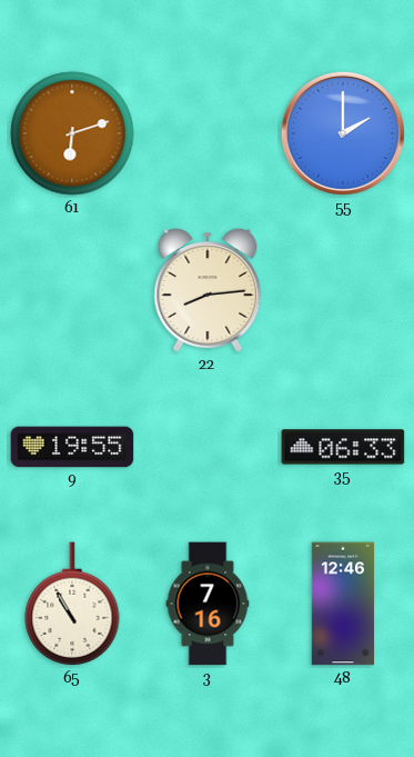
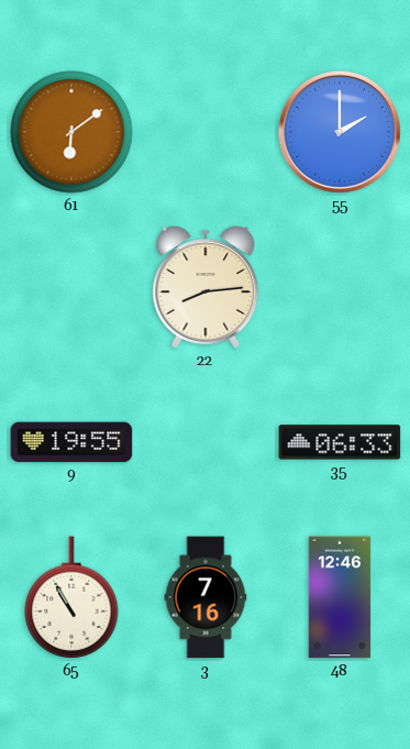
61: 6:12 -> 6:09 (71, 132)
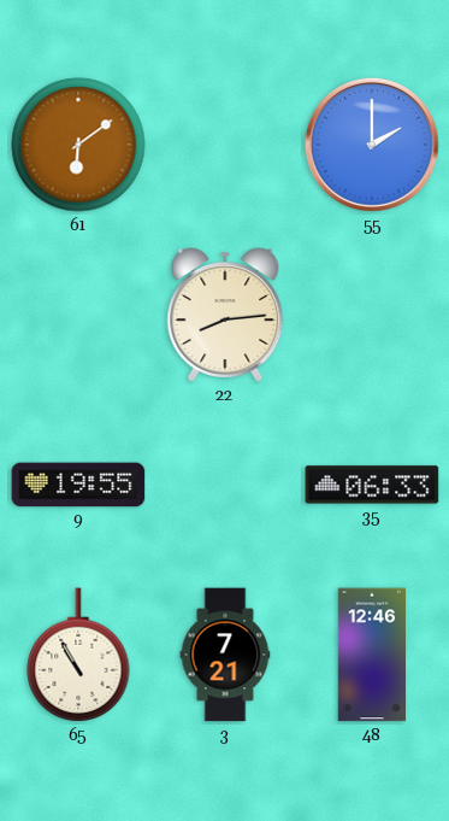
3: 7:16 -> 7:21 (225, 655)
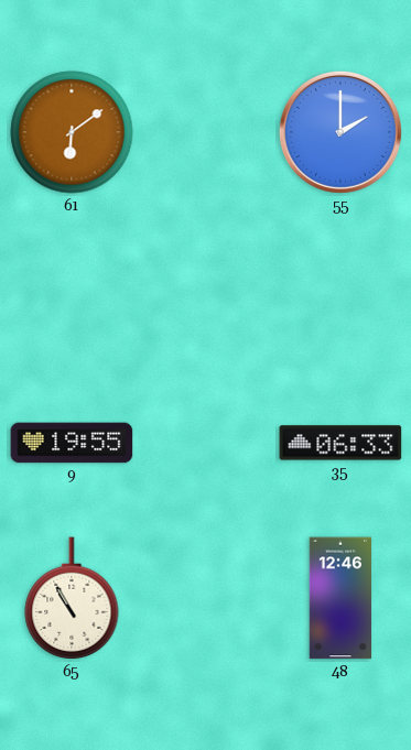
22: 8:14 -> none (225, 315)
3: 7:21 -> none (225, 655)
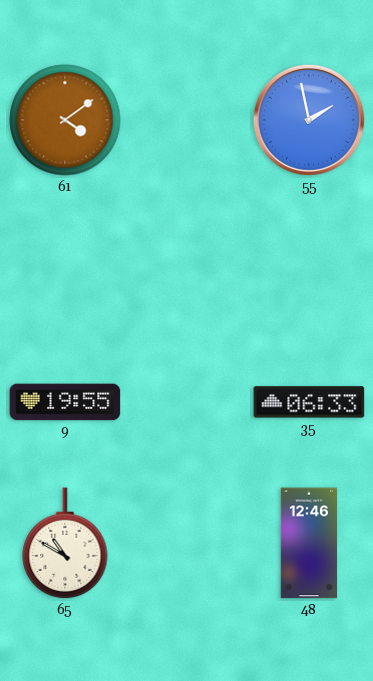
61: 6:09 -> 4:09 (65, 120)
55: 2:00 -> 1:58 (309, 120)
65: 10:55 -> 10:50 (65, 544)
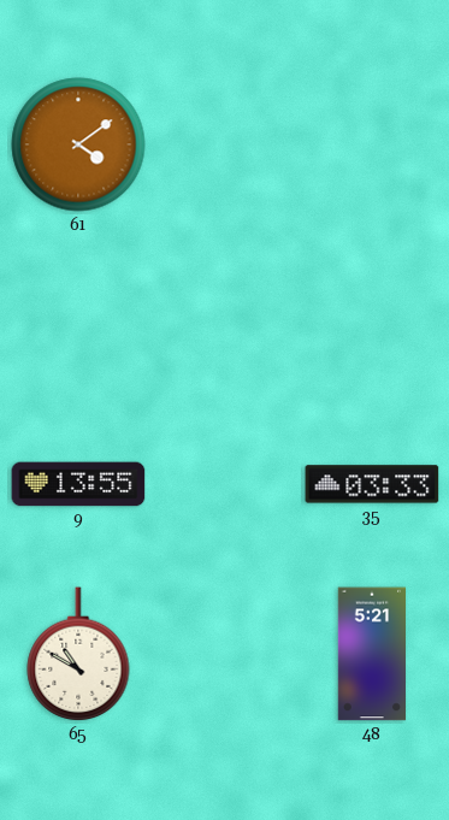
55: 1:58 -> none (309, 120)
9: 19:55 -> 13:55 (78, 484)
35: 06:33 -> 03:33 (372, 484)
48: 12:46 -> 5:21 (372, 654)
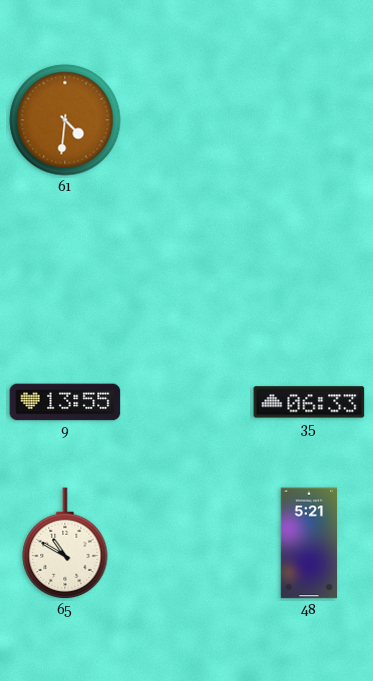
61: 4:09 -> 4:31 (65, 120)
35: 03:33 -> 06:33 (309, 402)
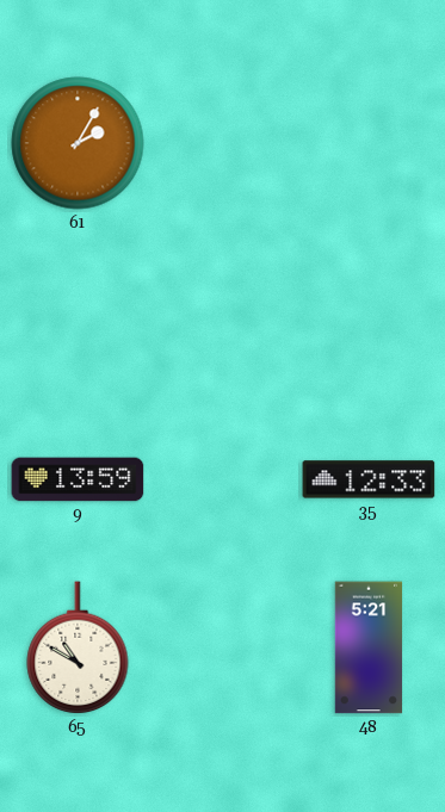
61: 4:31 -> 2:05 (78, 143)
9: 13:55 -> 13:59 (78, 479)
35: 06:33 -> 12:33 (369, 479)
